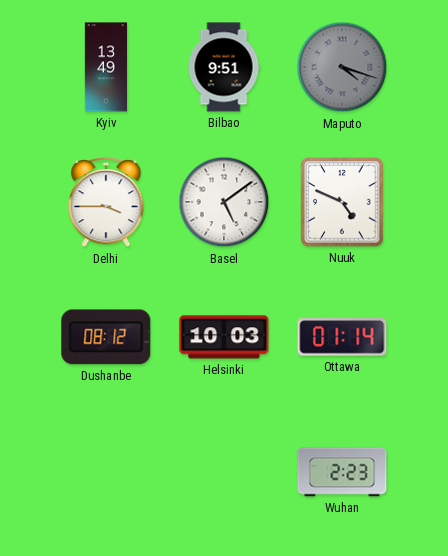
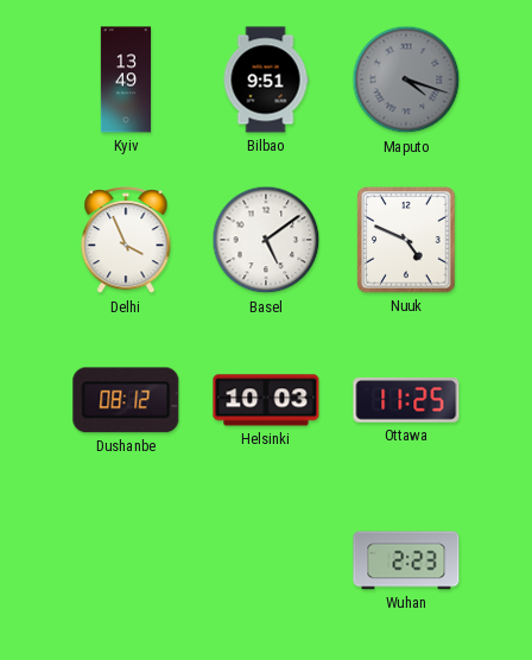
Delhi: 3:45 -> 3:56 (126, 241)
Ottawa: 01:14 -> 11:25 (406, 400)
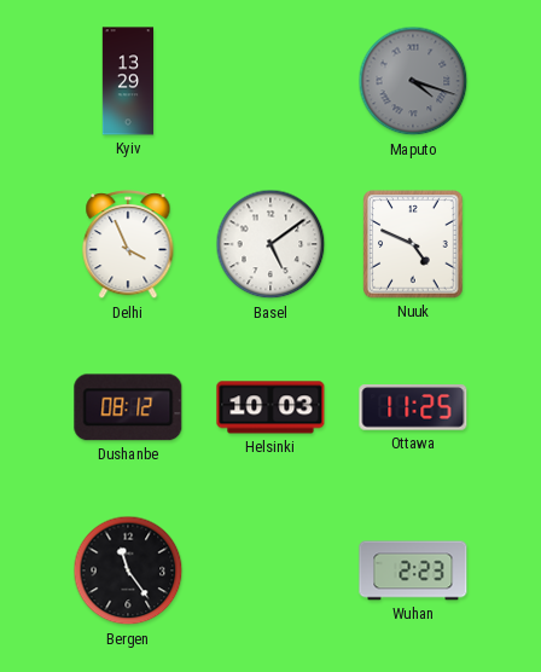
Kyiv: 13:49 -> 13:29 (128, 81)
Bilbao: 9:51 -> none (266, 80)
Bergen: none -> 11:24 (128, 570)
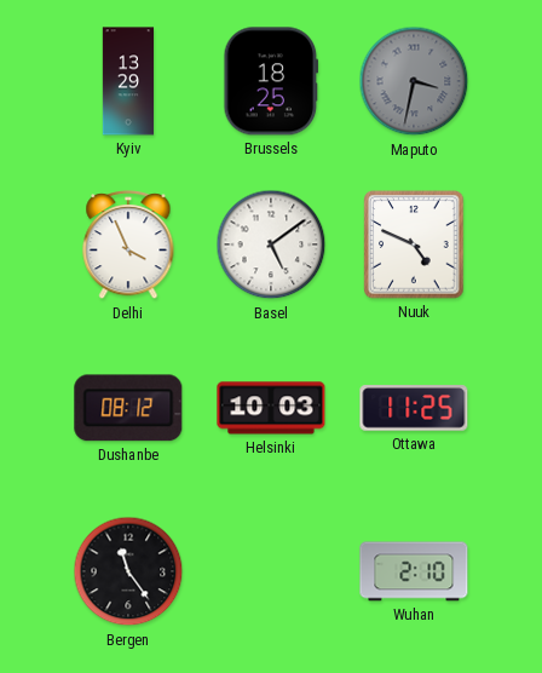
Brussels: none -> 18:25 (271, 81)
Maputo: 4:18 -> 3:32 (414, 81)
Wuhan: 2:23 -> 2:10 (414, 571)
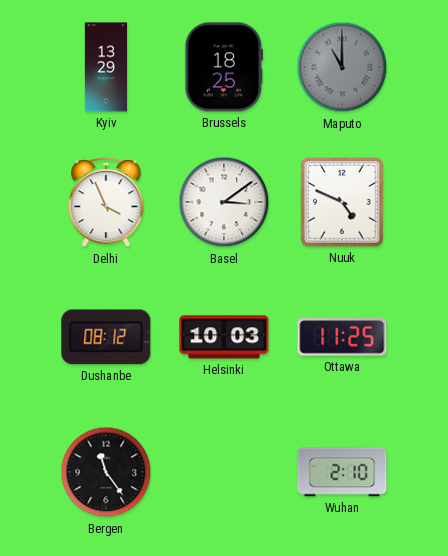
Maputo: 3:32 -> 11:00 (342, 67)
Basel: 5:09 -> 3:09 (224, 202)
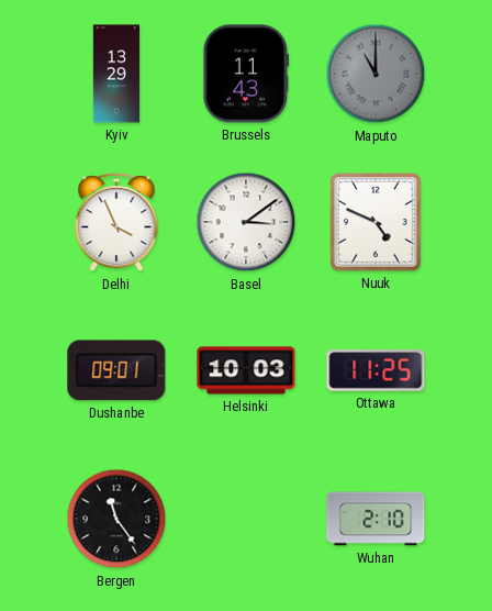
Brussels: 18:25 -> 11:43 (246, 74)
Dushanbe: 08:12 -> 09:01 (116, 370)
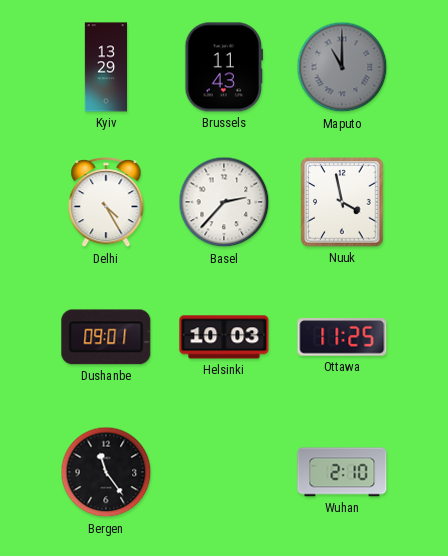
Delhi: 3:56 -> 4:25 (106, 203)
Basel: 3:09 -> 2:37 (224, 202)
Nuuk: 4:49 -> 3:58 (342, 202)
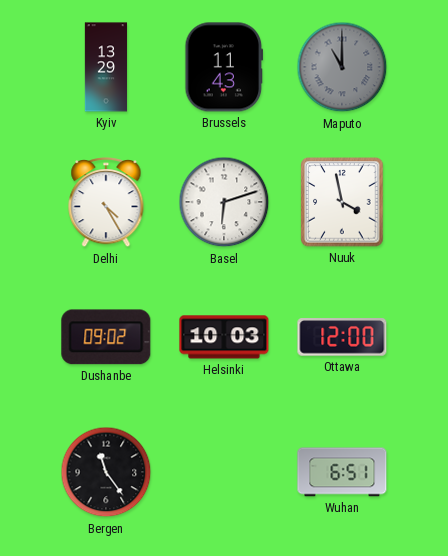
Basel: 2:37 -> 6:12 (224, 202)
Dushanbe: 09:01 -> 09:02 (106, 337)
Ottawa: 11:25 -> 12:00 (342, 337)
Wuhan: 2:10 -> 6:51 (342, 472)
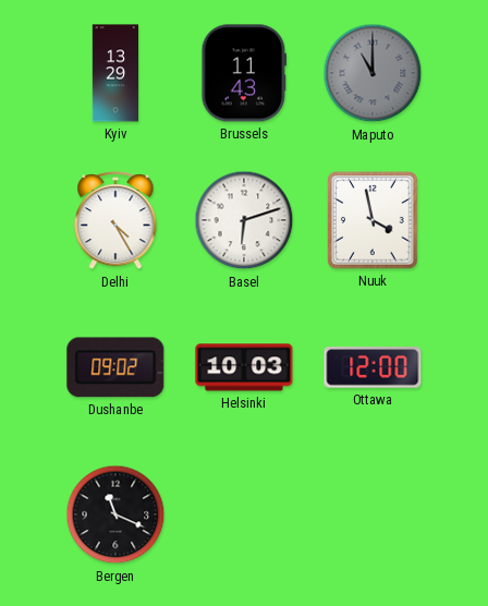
Bergen: 11:24 -> 11:19 (115, 514)
Wuhan: 6:51 -> none (342, 472)
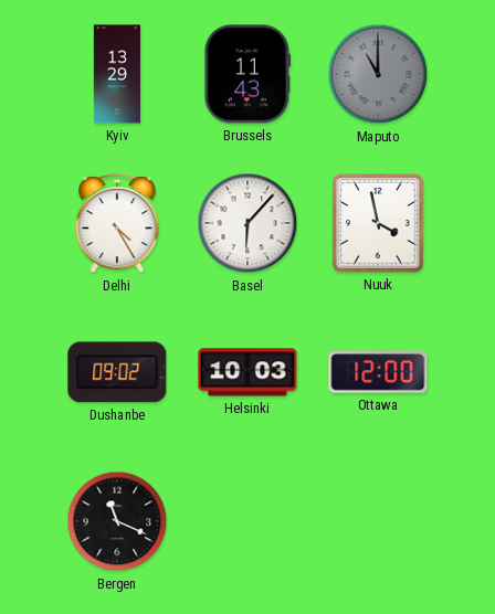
Basel: 6:12 -> 6:07 (247, 223)
